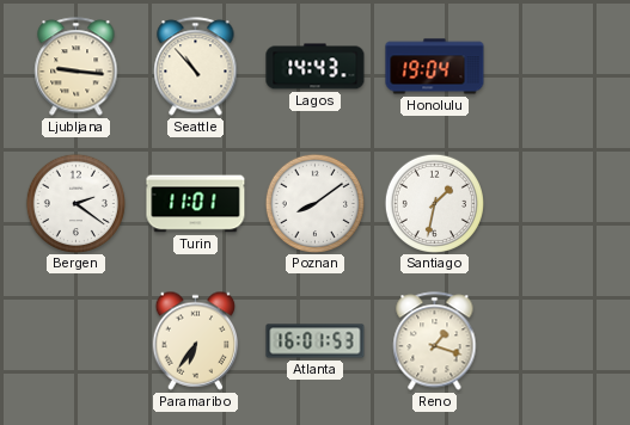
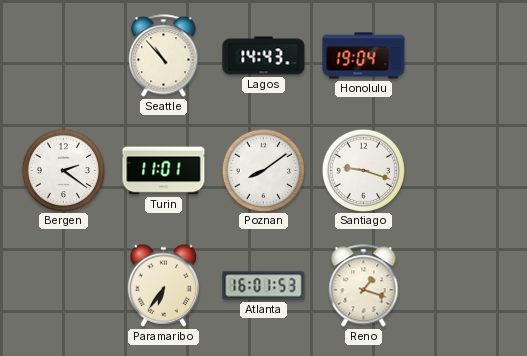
Ljubljana: 9:16 -> none (77, 67)
Santiago: 1:32 -> 9:18 (363, 170)
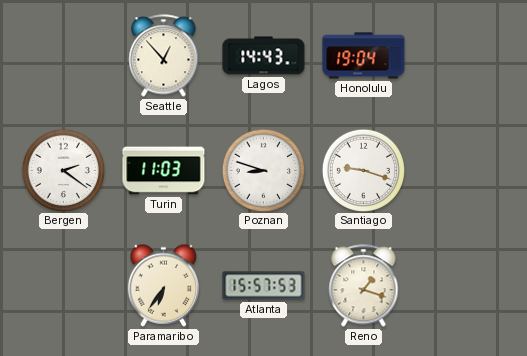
Seattle: 10:53 -> 12:53 (164, 56)
Turin: 11:01 -> 11:03 (164, 171)
Poznan: 8:09 -> 8:48 (263, 170)
Atlanta: 16:01 -> 15:57 (264, 286)
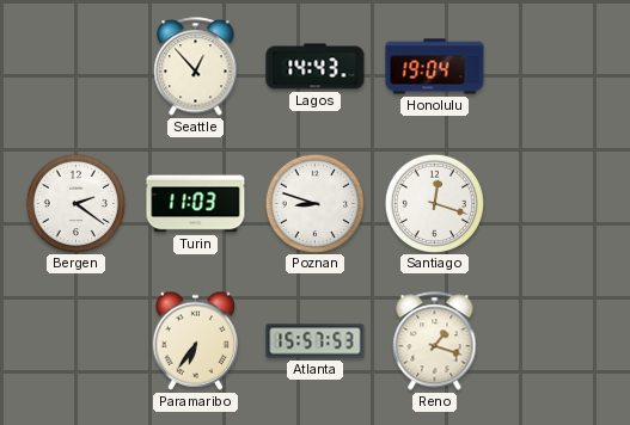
Santiago: 9:18 -> 12:18 (434, 203)
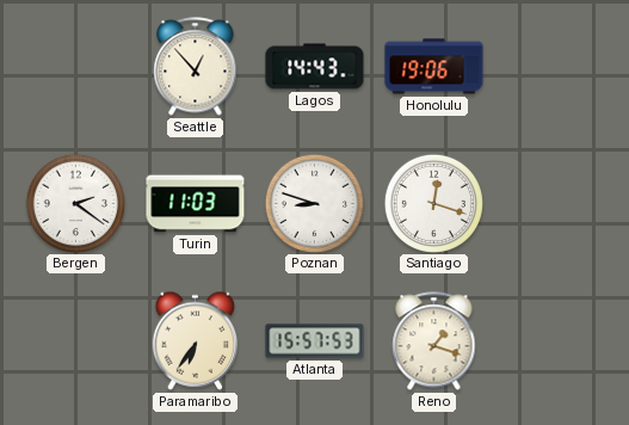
Honolulu: 19:04 -> 19:06 (434, 67)
